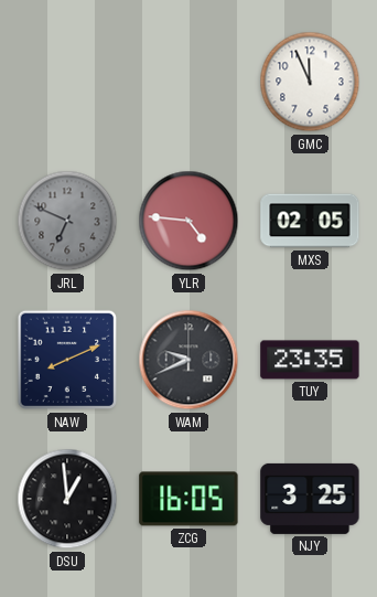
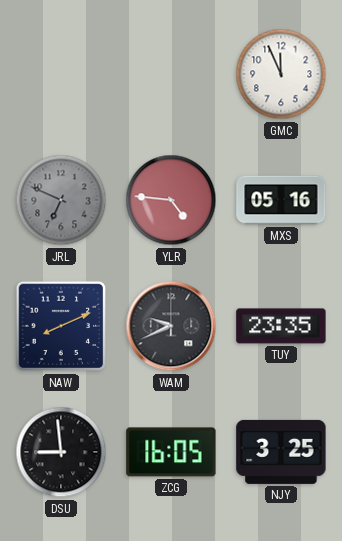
MXS: 02:05 -> 05:16 (281, 200)
DSU: 12:59 -> 8:59 (61, 452)
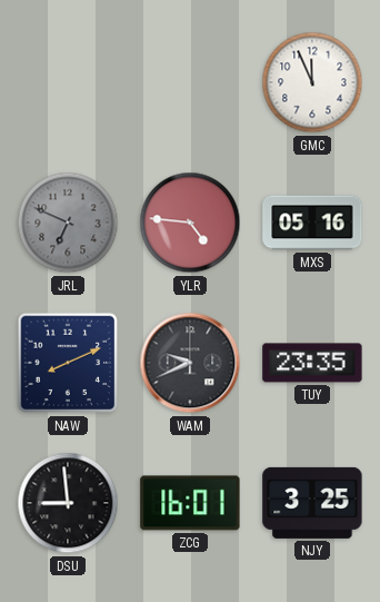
ZCG: 16:05 -> 16:01 (190, 503)
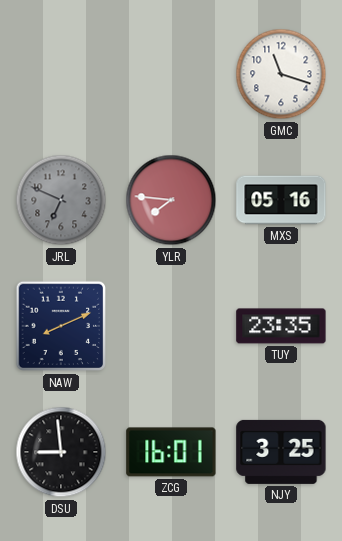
GMC: 11:56 -> 11:18 (281, 74)
YLR: 4:46 -> 7:46 (171, 200)
WAM: 9:41 -> none (190, 363)
